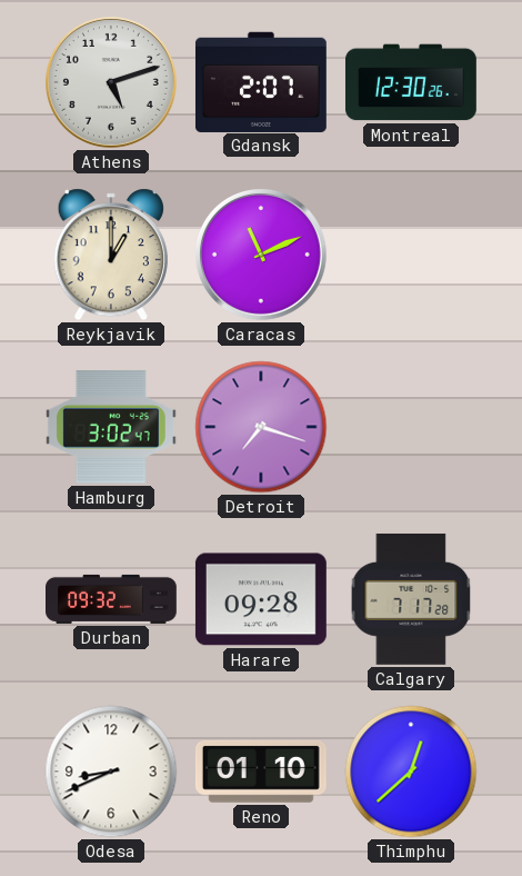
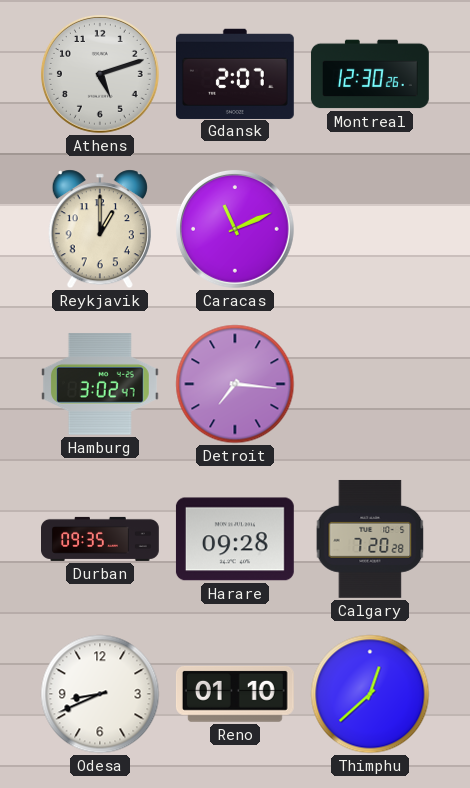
Detroit: 7:18 -> 7:16 (235, 384)
Durban: 09:32 -> 09:35 (101, 539)
Calgary: 7:17 -> 7:20 (370, 539)
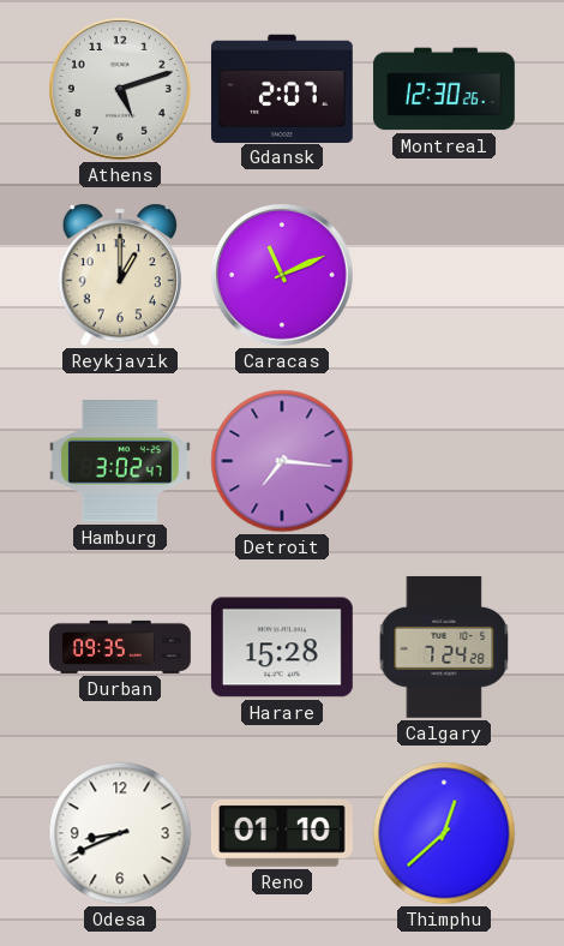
Harare: 09:28 -> 15:28 (282, 647)
Calgary: 7:20 -> 7:24 (444, 647)
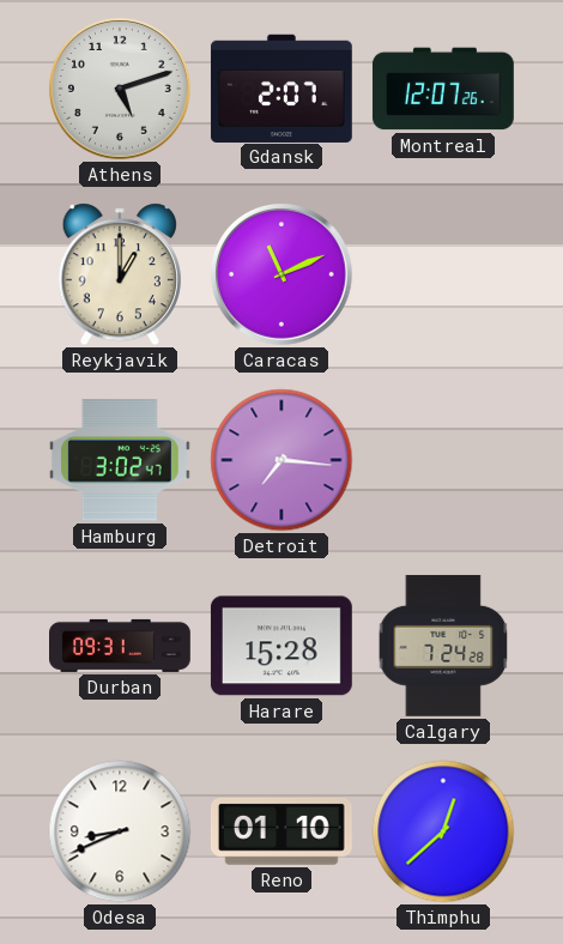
Montreal: 12:30 -> 12:07 (443, 89)
Durban: 09:35 -> 09:31 (121, 646)
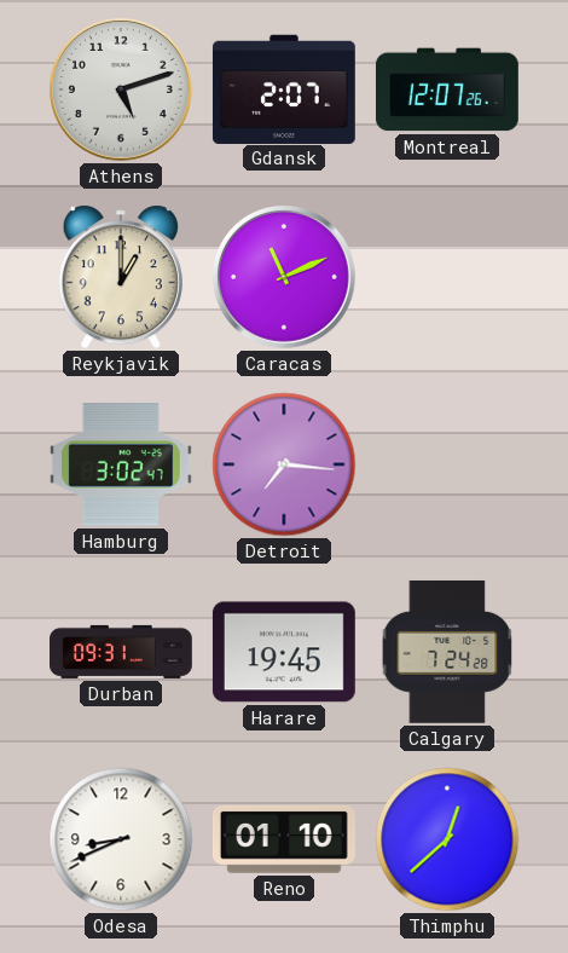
Harare: 15:28 -> 19:45 (284, 652)
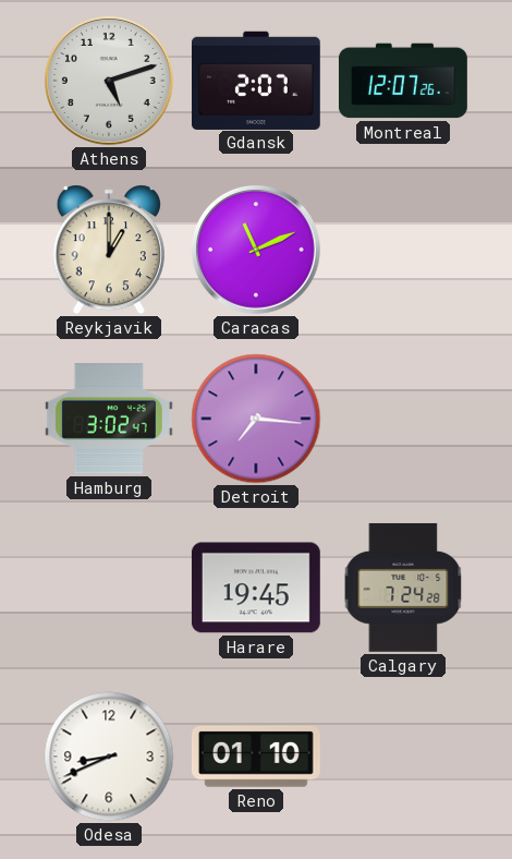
Durban: 09:31 -> none (122, 652)
Thimphu: 12:38 -> none (447, 839)
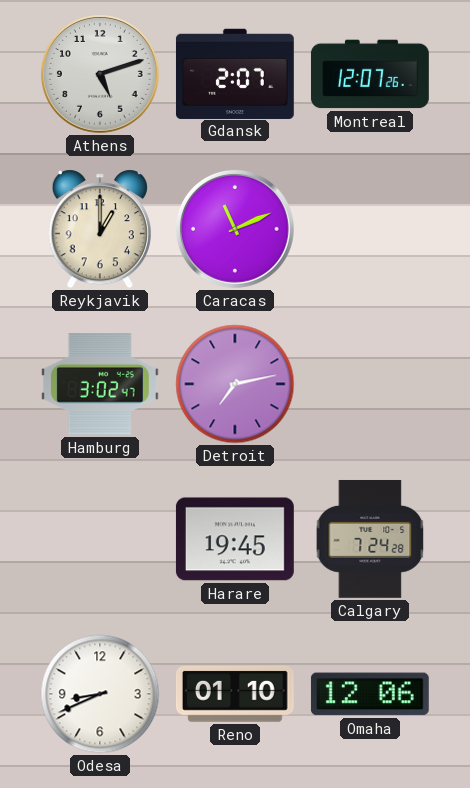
Detroit: 7:16 -> 7:13 (235, 384)
Omaha: none -> 12:06 (370, 694)
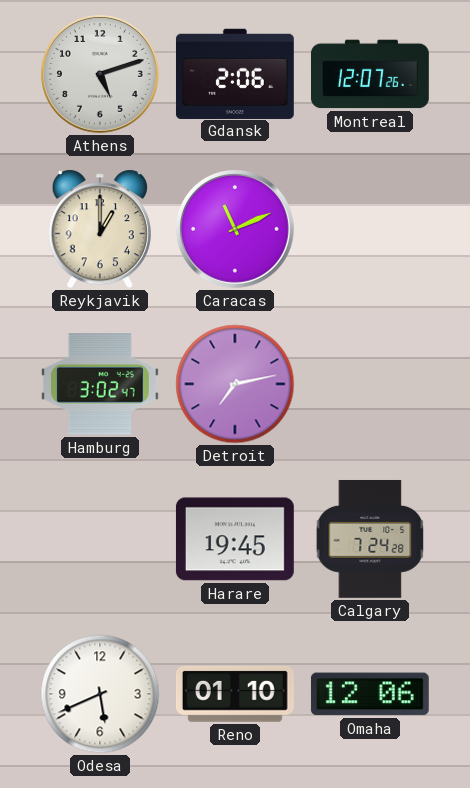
Gdansk: 2:07 -> 2:06 (235, 73)
Odesa: 8:41 -> 5:41 (100, 694)
